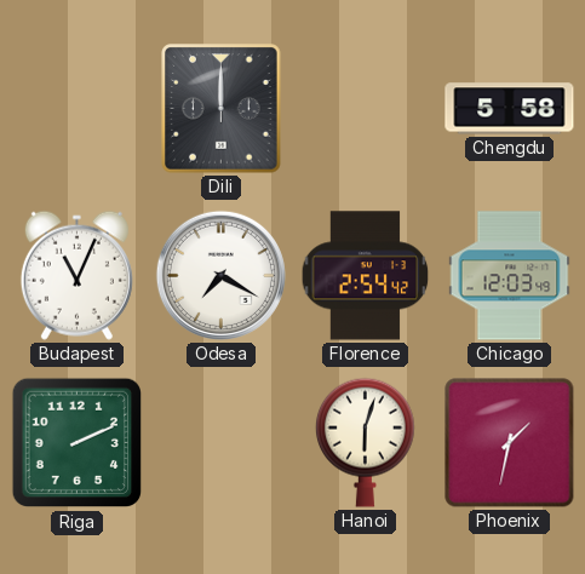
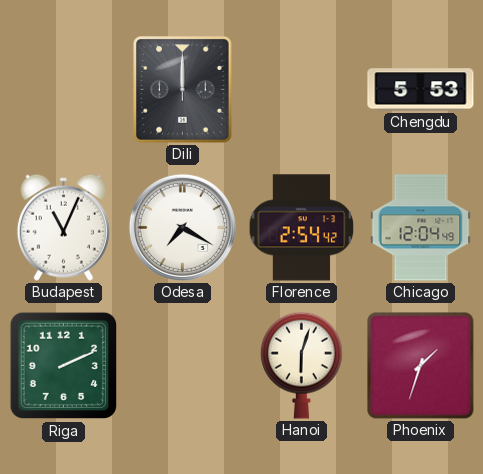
Chengdu: 5:58 -> 5:53 (421, 90)
Chicago: 12:03 -> 12:04 (421, 228)
Phoenix: 1:32 -> 1:33 (421, 366)
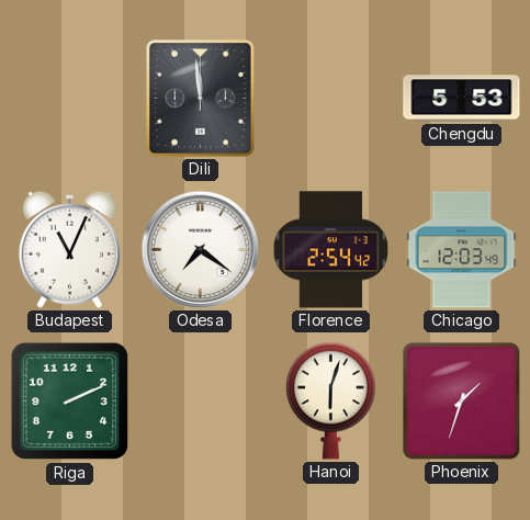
Dili: 12:00 -> 11:59 (201, 99)
Odesa: 7:20 -> 7:21 (200, 249)
Chicago: 12:04 -> 12:03 (462, 250)
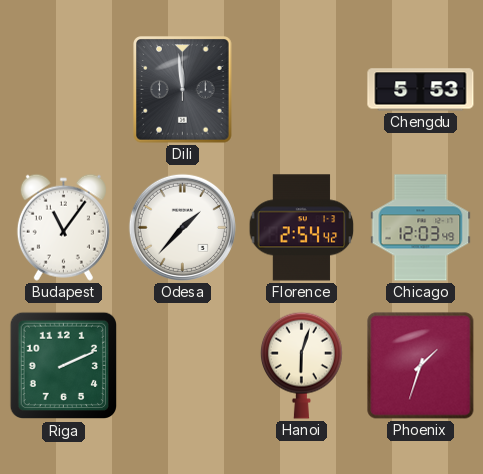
Budapest: 11:04 -> 11:06 (63, 227)
Odesa: 7:21 -> 1:37 (182, 227)
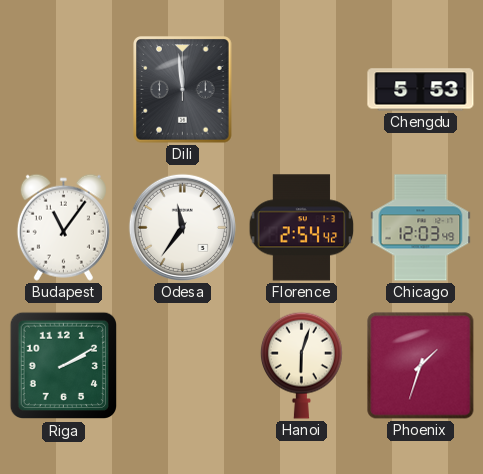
Odesa: 1:37 -> 11:36 (182, 227)
Riga: 2:11 -> 2:10 (64, 366)
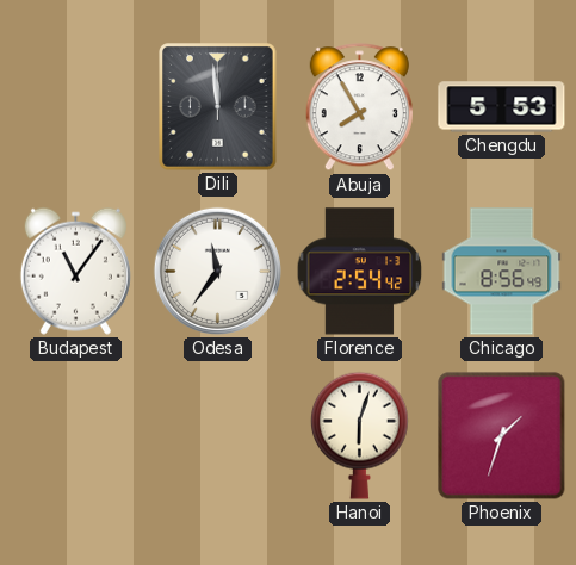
Abuja: none -> 7:55 (359, 107)
Chicago: 12:03 -> 8:56 (502, 272)
Riga: 2:10 -> none (64, 366)
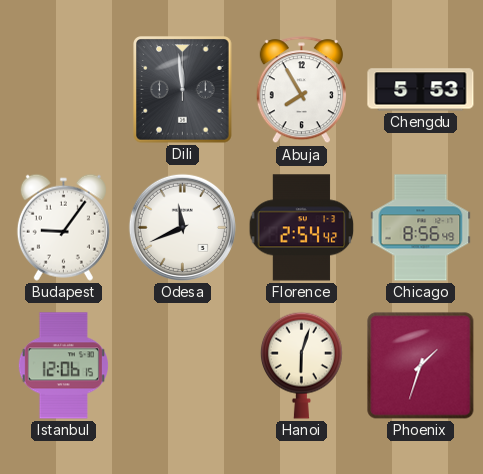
Budapest: 11:06 -> 9:06 (63, 227)
Odesa: 11:36 -> 11:41 (182, 227)
Istanbul: none -> 12:06 (63, 366)
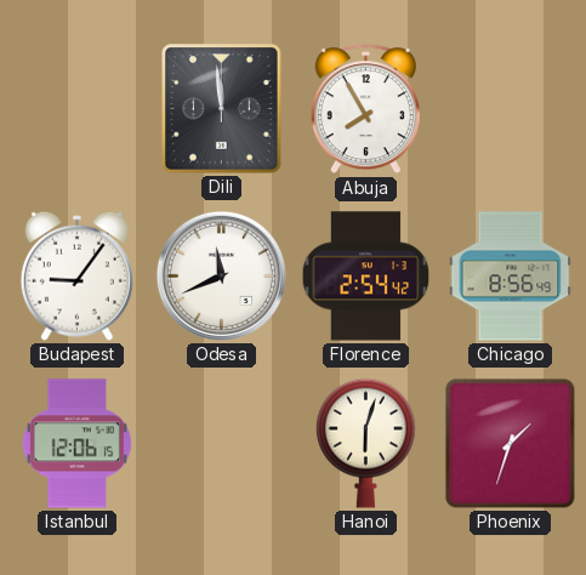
Chengdu: 5:53 -> none (421, 90)
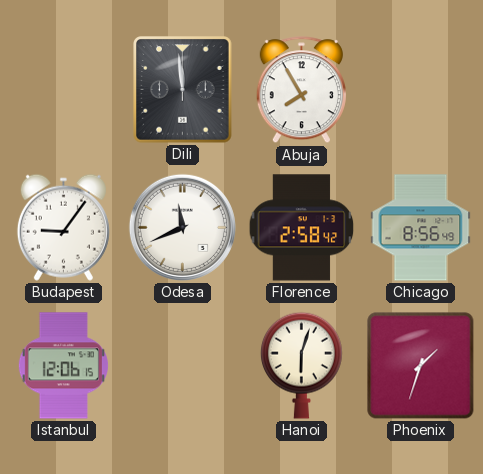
Florence: 2:54 -> 2:58 (302, 228)
